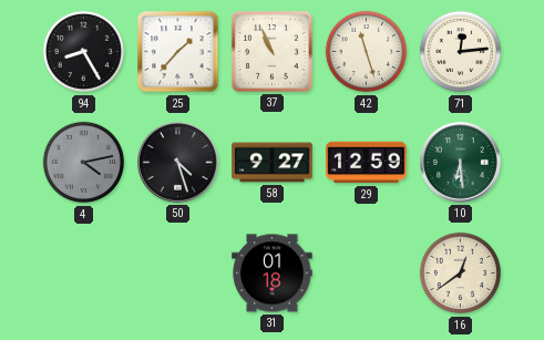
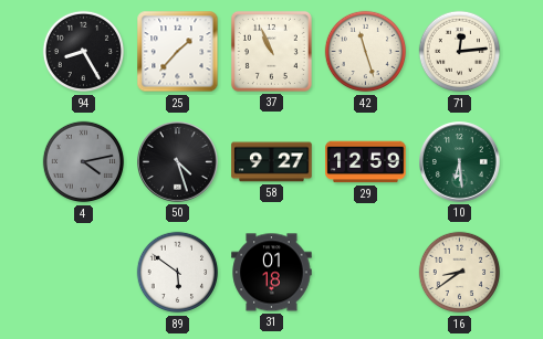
89: none -> 5:51 (178, 273)
16: 12:39 -> 8:39 (460, 273)
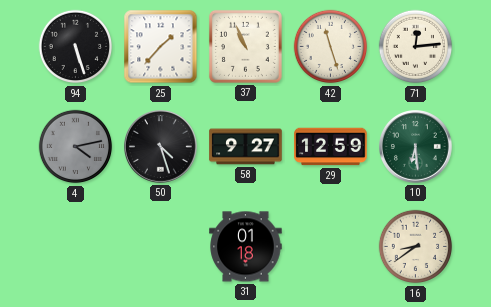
94: 8:25 -> 5:27 (76, 47)
89: 5:51 -> none (178, 273)
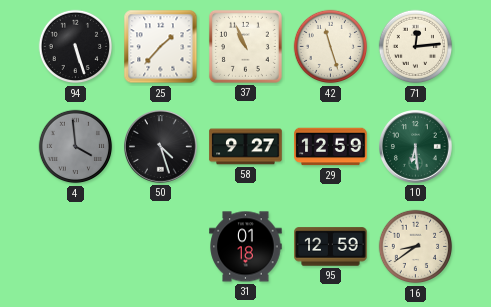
4: 4:13 -> 3:59 (76, 147)
95: none -> 12:59 (331, 247)
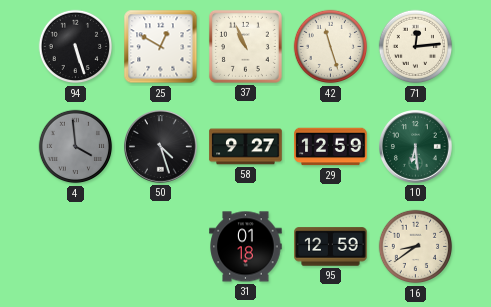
25: 1:37 -> 12:50 (161, 47)
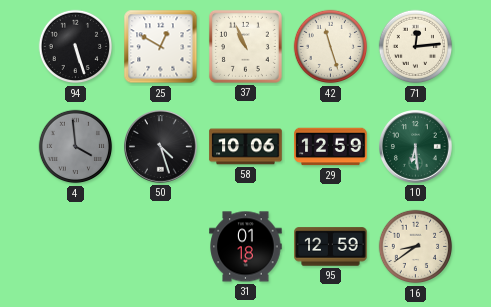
58: 9:27 -> 10:06 (246, 147)
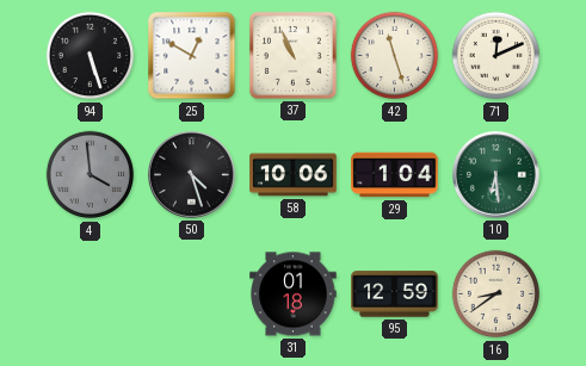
71: 12:14 -> 12:11 (496, 56)
29: 12:59 -> 1:04 (395, 175)
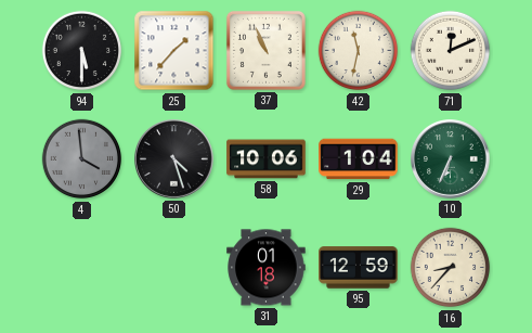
94: 5:27 -> 5:30 (82, 51)
25: 12:50 -> 1:37 (174, 51)
42: 11:27 -> 11:32 (359, 51)
10: 6:29 -> 6:34 (451, 159)
16: 8:39 -> 8:37 (451, 268)
